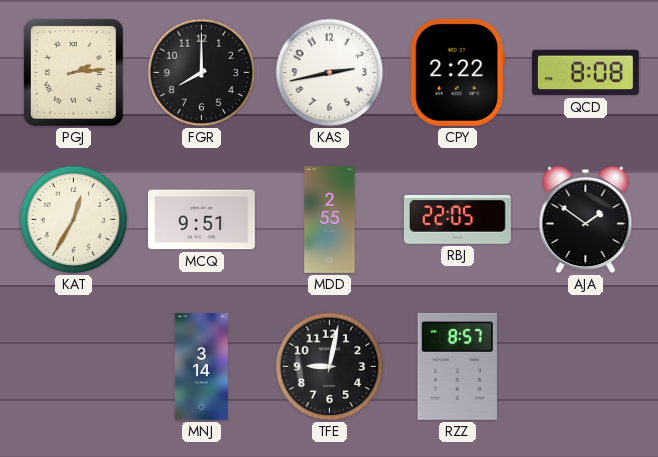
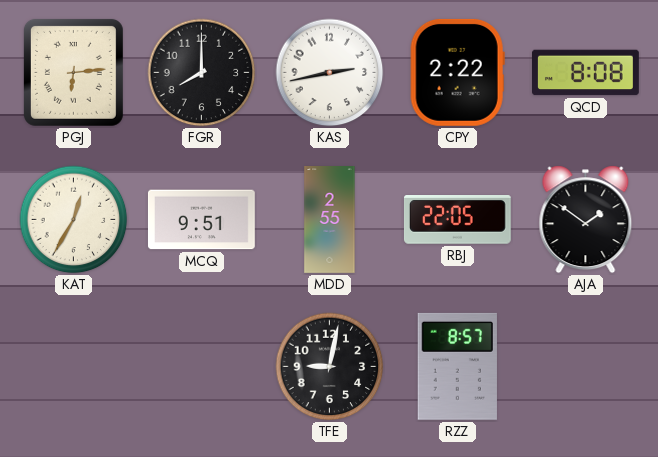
PGJ: 2:14 -> 6:14 (73, 72)
MNJ: 3:14 -> none (201, 367)
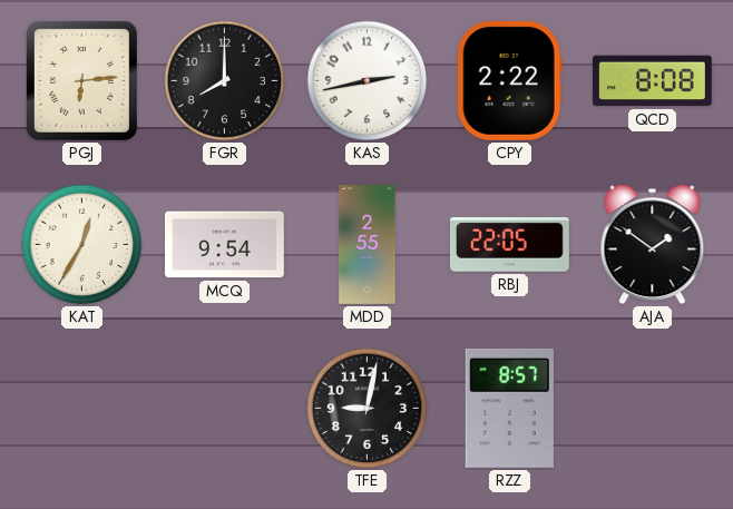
MCQ: 9:51 -> 9:54 (224, 245)
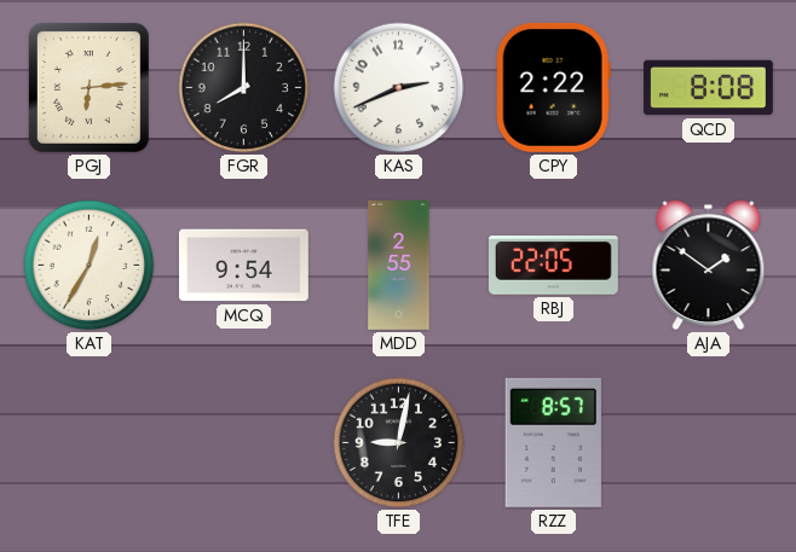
KAS: 2:43 -> 2:41 (399, 88)
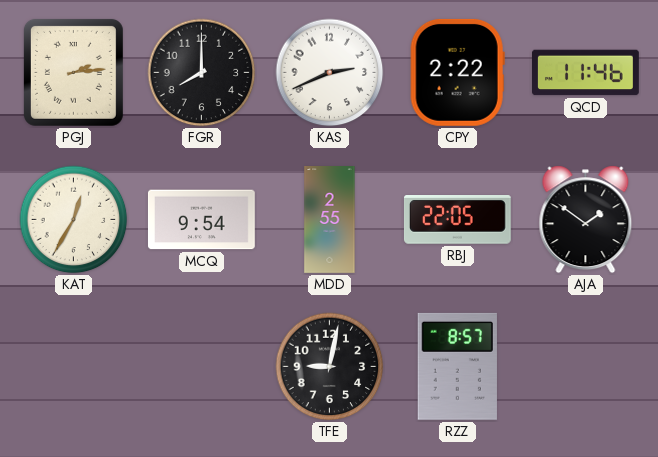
PGJ: 6:14 -> 2:14 (73, 72)
QCD: 8:08 -> 11:46 (586, 73)
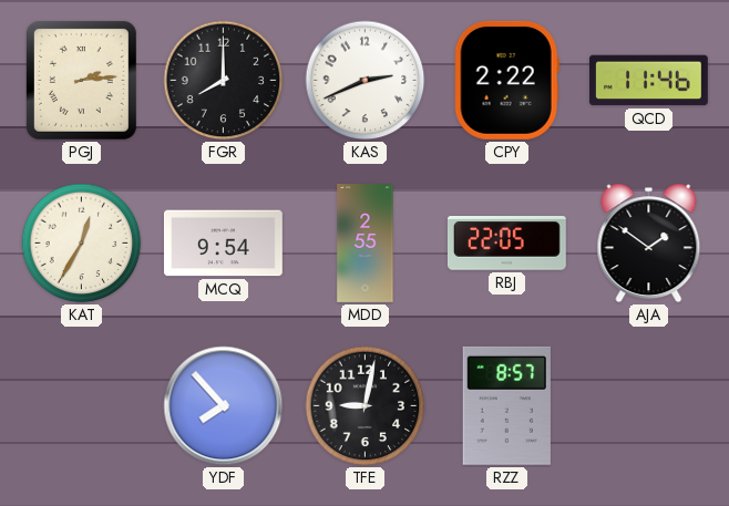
YDF: none -> 7:53 (224, 406)
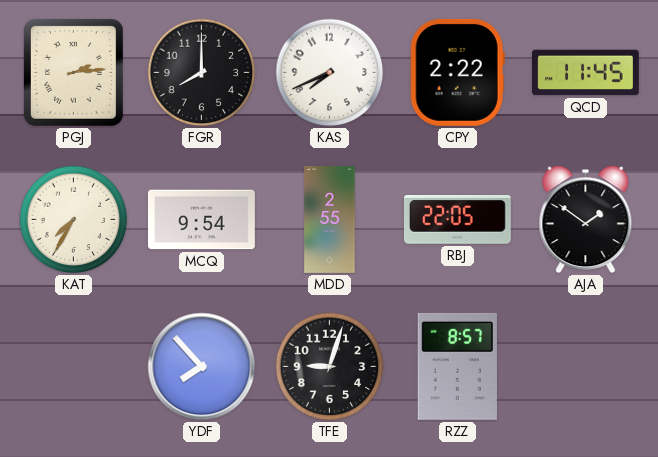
KAS: 2:41 -> 7:41 (330, 73)
QCD: 11:46 -> 11:45 (586, 73)
KAT: 12:35 -> 7:35 (74, 220)
TFE: 9:02 -> 9:03 (330, 367)
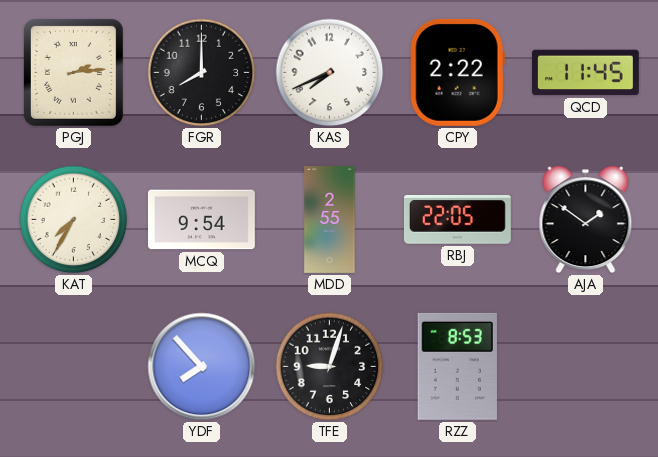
RZZ: 8:57 -> 8:53 (457, 366)
